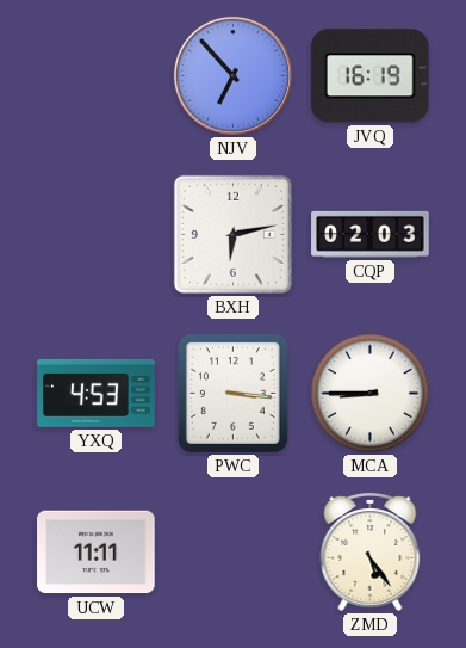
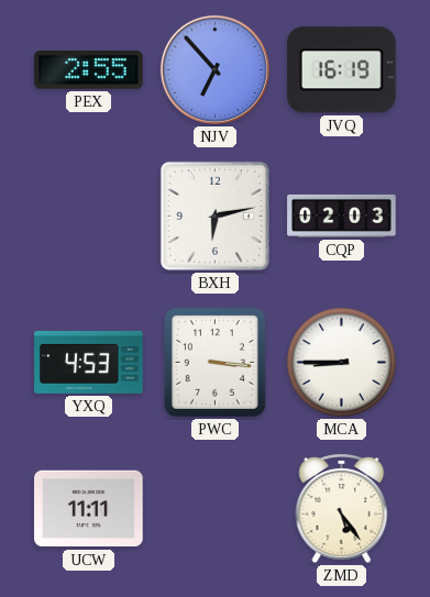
PEX: none -> 2:55 (89, 70)
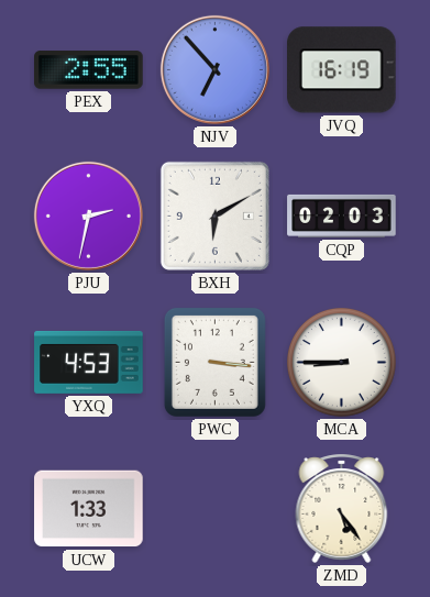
PJU: none -> 2:32 (88, 215)
BXH: 6:13 -> 6:10 (214, 215)
UCW: 11:11 -> 1:33 (89, 509)
